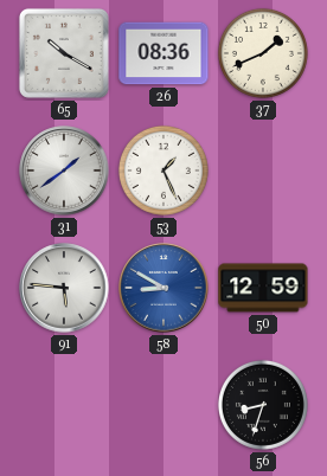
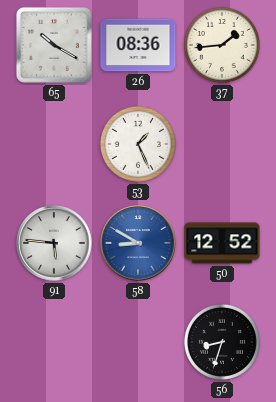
37: 1:41 -> 1:44 (222, 45)
31: 1:39 -> none (64, 171)
50: 12:59 -> 12:52 (222, 243)
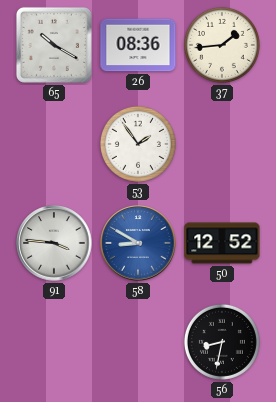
53: 1:26 -> 1:54 (138, 144)
91: 5:46 -> 3:46 (54, 243)
56: 8:33 -> 8:32 (222, 342)
